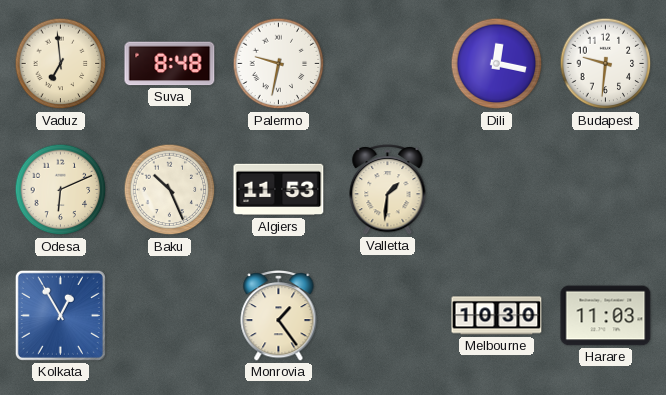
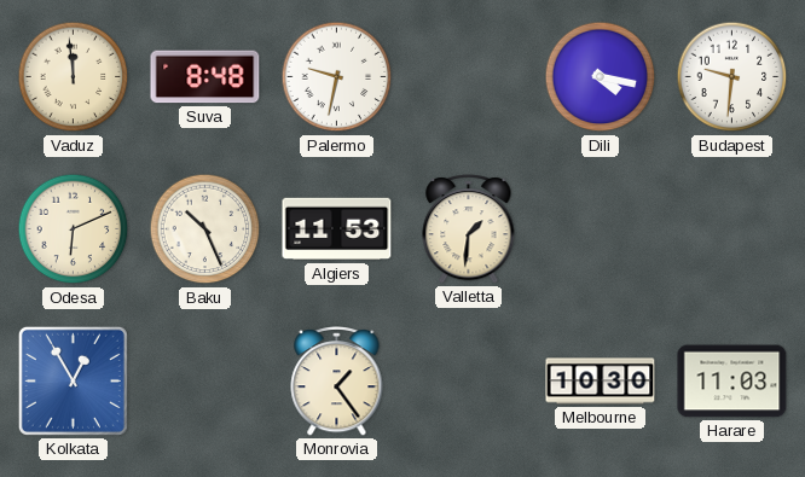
Vaduz: 6:59 -> 11:59 (74, 77)
Dili: 12:17 -> 4:17 (601, 77)
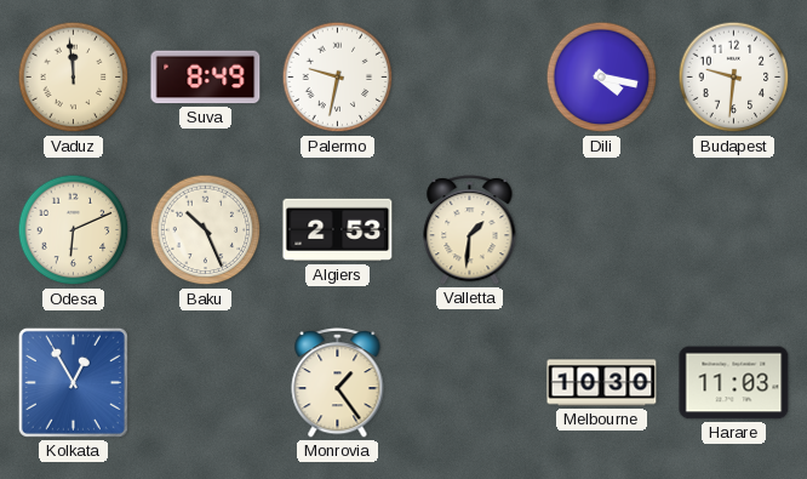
Suva: 8:48 -> 8:49 (206, 78)
Algiers: 11:53 -> 2:53 (338, 230)
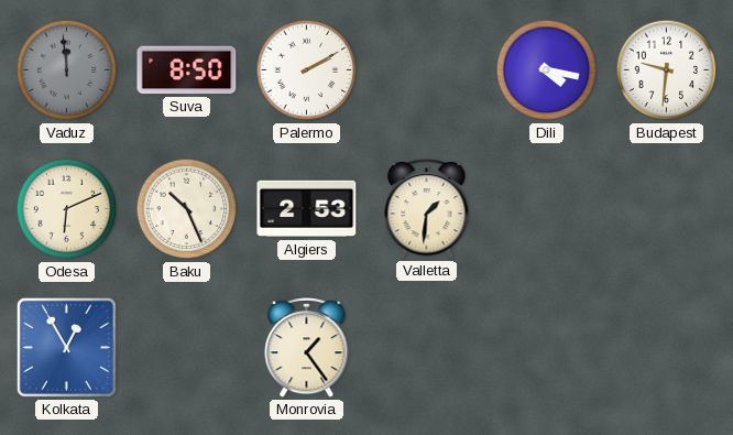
Vaduz dial: cream -> grey (67, 70)
Suva: 8:49 -> 8:50 (187, 70)
Palermo: 9:32 -> 2:10 (307, 70)
Melbourne: 10:30 -> none (602, 383)
Harare: 11:03 -> none (734, 383)
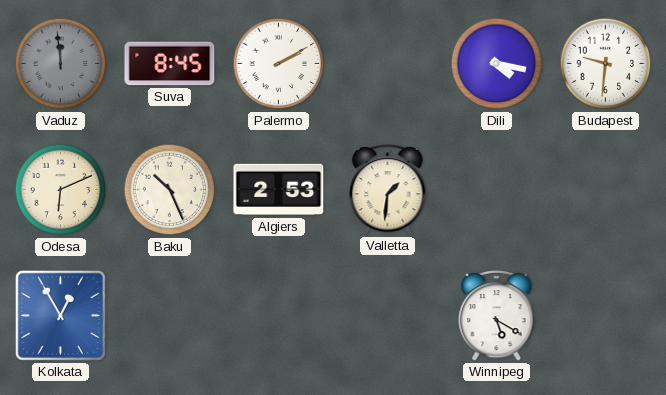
Suva: 8:50 -> 8:45 (170, 64)
Monrovia: 1:24 -> none (307, 348)
Winnipeg: none -> 5:20 (497, 316)
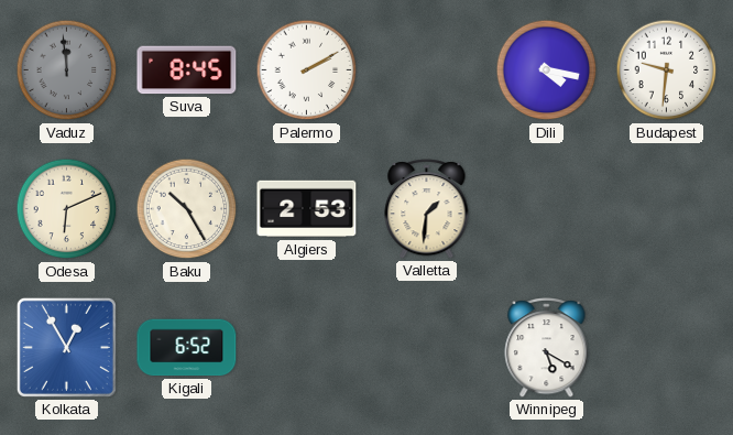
Baku: 10:26 -> 10:25 (187, 209)
Kigali: none -> 6:52 (187, 348)
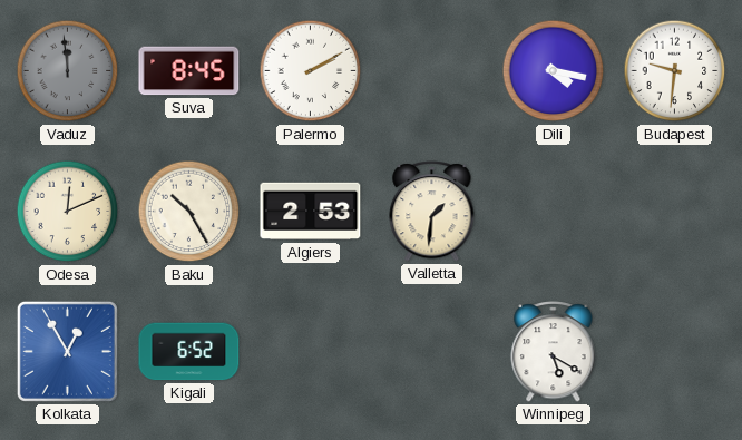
Odesa: 6:11 -> 12:11 (68, 212)
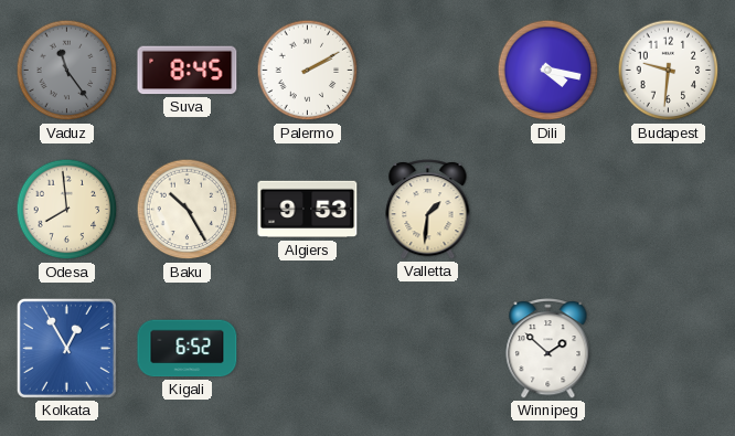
Vaduz: 11:59 -> 11:24 (67, 71)
Odesa: 12:11 -> 7:59 (67, 210)
Algiers: 2:53 -> 9:53 (308, 210)
Winnipeg: 5:20 -> 1:52 (548, 349)
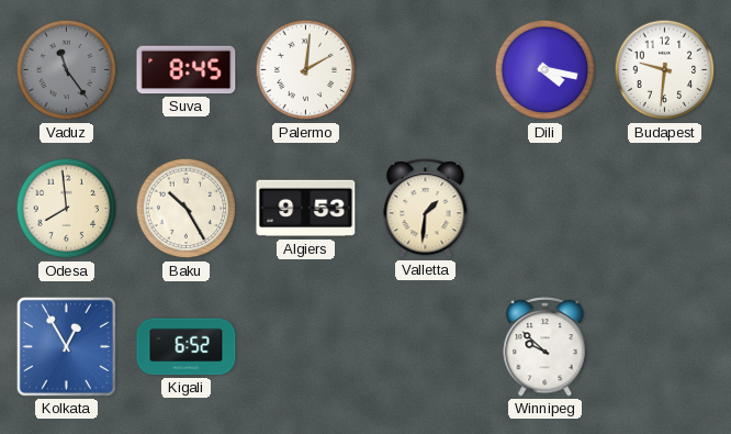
Palermo: 2:10 -> 2:01 (306, 70)
Winnipeg: 1:52 -> 9:52 (546, 347)
